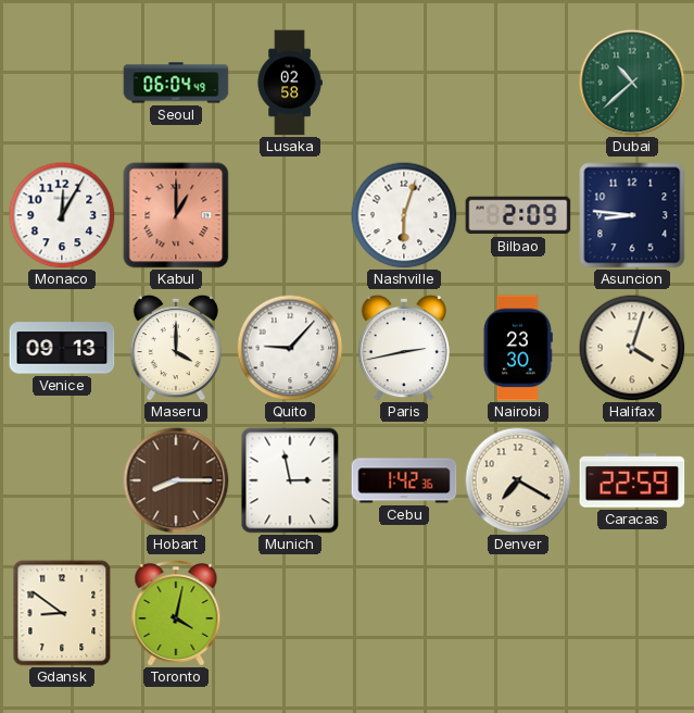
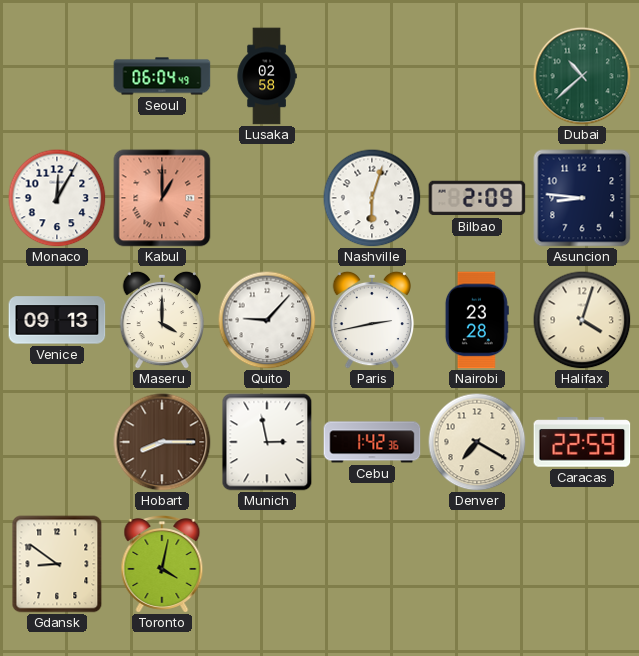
Nairobi: 23:30 -> 23:28 (477, 320)
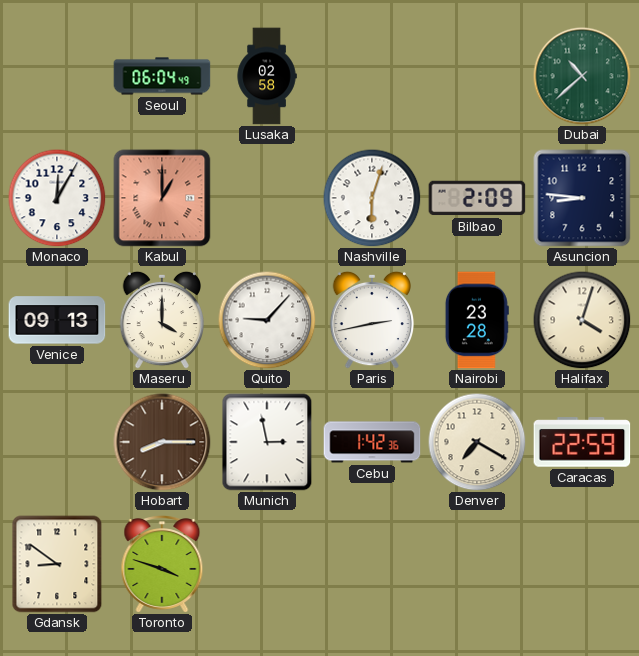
Toronto: 4:02 -> 3:48 (162, 565)
